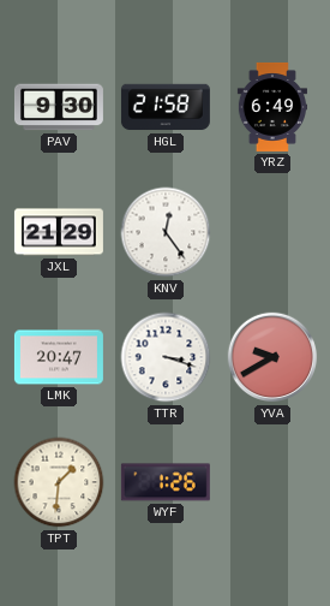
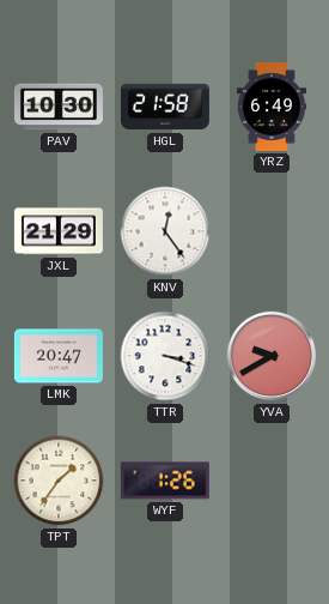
PAV: 9:30 -> 10:30 (59, 107)
TPT: 1:31 -> 1:36 (59, 481)
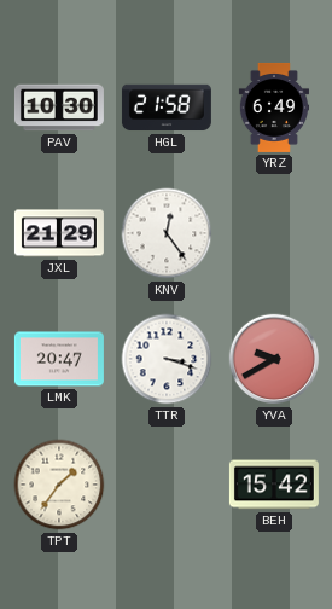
WYF: 1:26 -> none (165, 481)
BEH: none -> 15:42 (274, 485)
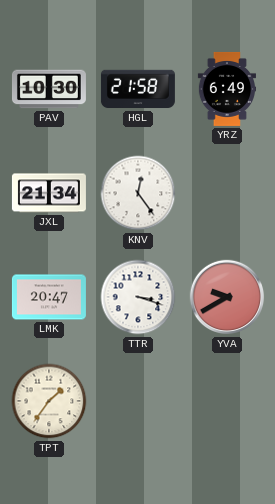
JXL: 21:29 -> 21:34 (49, 193)
BEH: 15:42 -> none (274, 485)
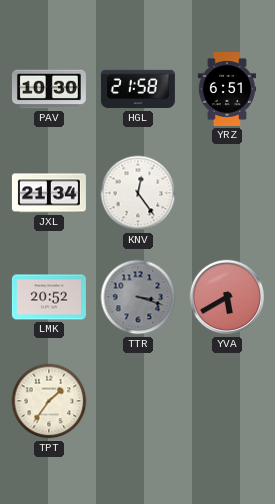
YRZ: 6:49 -> 6:51 (226, 89)
LMK: 20:47 -> 20:52 (49, 297)
TTR dial: white -> grey (138, 297)
YVA: 9:40 -> 5:40 (227, 297)
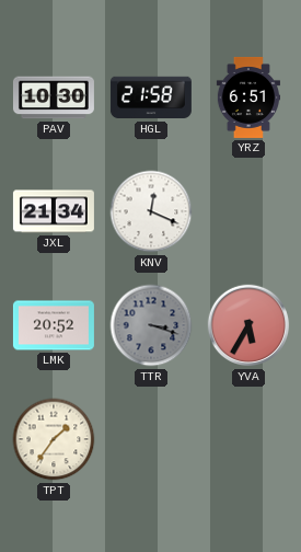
KNV: 12:24 -> 12:19 (151, 211)
YVA: 5:40 -> 5:35 (248, 325)
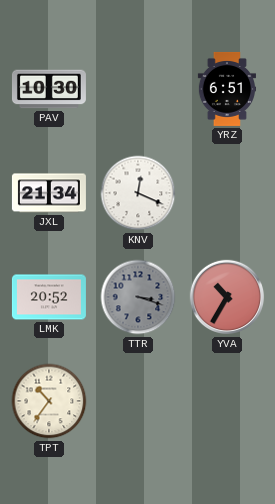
HGL: 21:58 -> none (151, 97)
YVA: 5:35 -> 10:35 (227, 297)
TPT: 1:36 -> 10:36 (49, 401)
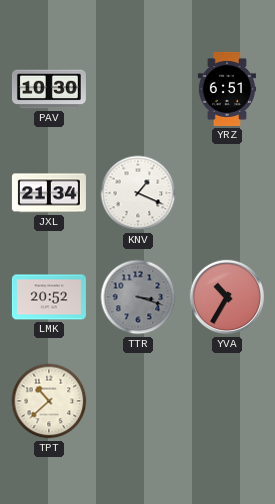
KNV: 12:19 -> 1:19 (138, 193)
TPT: 10:36 -> 10:38 (49, 401)
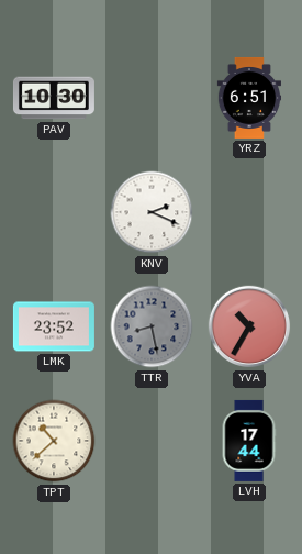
JXL: 21:34 -> none (49, 193)
KNV: 1:19 -> 2:19 (152, 212)
LMK: 20:52 -> 23:52 (54, 326)
TTR: 3:18 -> 8:28 (152, 326)
LVH: none -> 17:44 (249, 441)
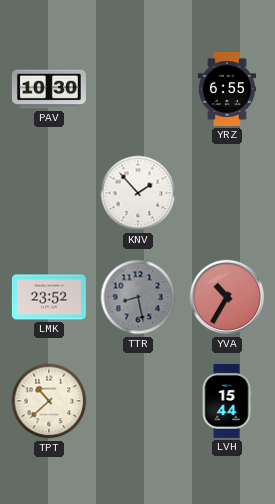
YRZ: 6:51 -> 6:55 (226, 89)
KNV: 2:19 -> 1:53 (138, 193)
LVH: 17:44 -> 15:44 (227, 401)
